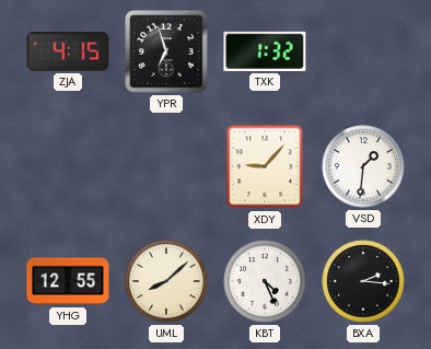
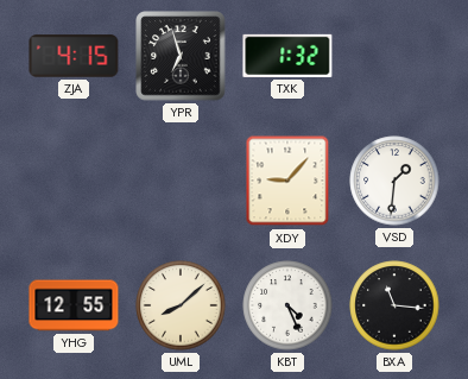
BXA: 2:16 -> 11:16 (394, 305)
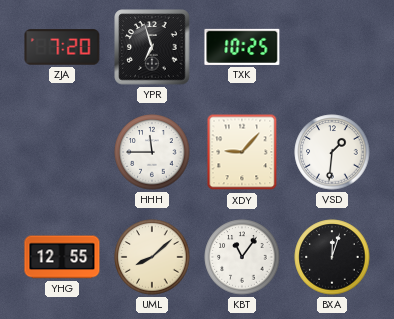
ZJA: 4:15 -> 7:20 (62, 47)
TXK: 1:32 -> 10:25 (242, 47)
HHH: none -> 11:45 (152, 152)
KBT: 4:26 -> 11:06 (242, 257)
BXA: 11:16 -> 12:03 (332, 257)
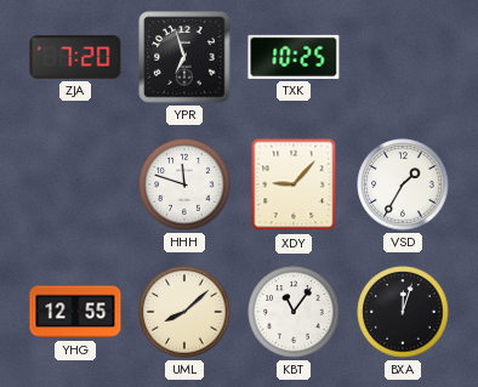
HHH: 11:45 -> 11:48 (184, 184)
VSD: 1:31 -> 1:35 (403, 184)
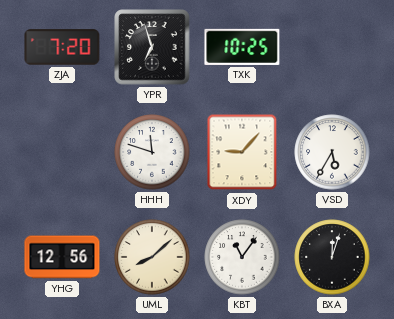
VSD: 1:35 -> 5:35 (332, 152)
YHG: 12:55 -> 12:56 (62, 257)
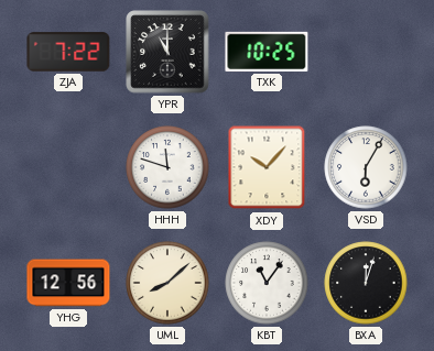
ZJA: 7:20 -> 7:22 (68, 52)
YPR: 6:57 -> 11:00 (167, 52)
XDY: 9:07 -> 10:07 (267, 167)
VSD: 5:35 -> 6:05 (366, 167)
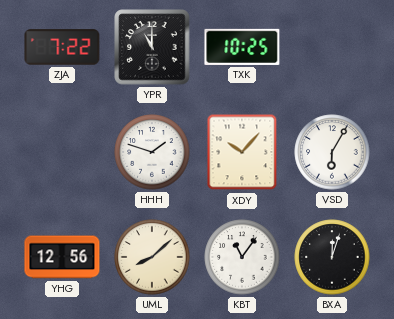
HHH: 11:48 -> 1:48 (152, 152)
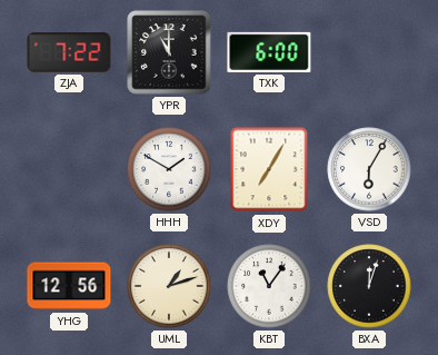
TXK: 10:25 -> 6:00 (269, 52)
HHH: 1:48 -> 1:50 (169, 169)
XDY: 10:07 -> 7:05 (269, 169)
UML: 8:08 -> 1:12 (169, 286)
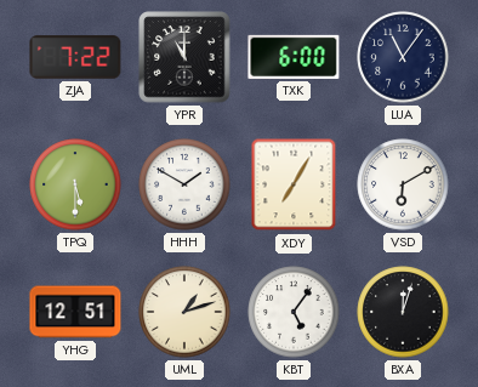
LUA: none -> 11:06 (403, 57)
TPQ: none -> 5:30 (75, 184)
VSD: 6:05 -> 6:10 (403, 184)
YHG: 12:56 -> 12:51 (75, 312)
KBT: 11:06 -> 5:06 (294, 312)
